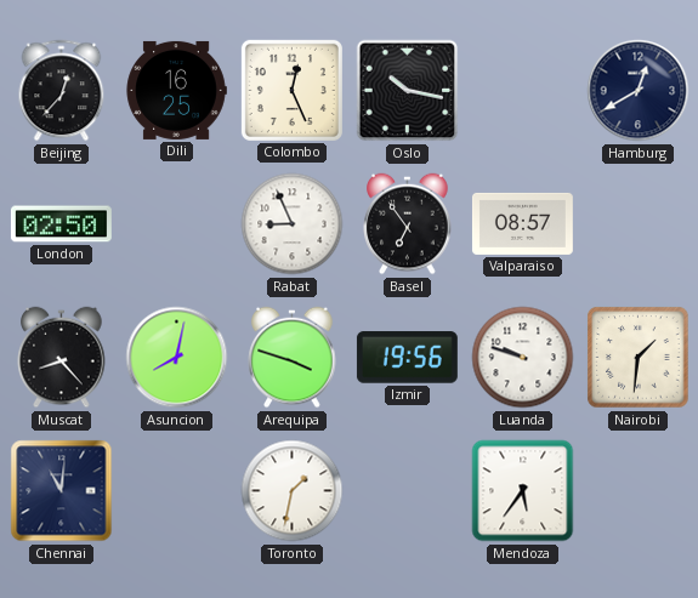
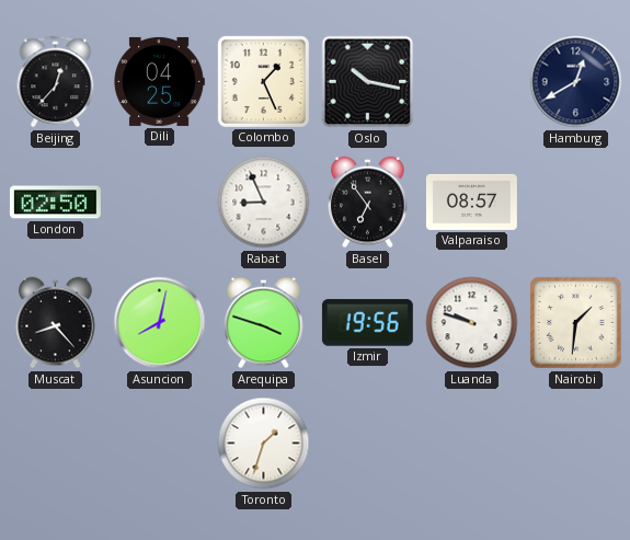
Dili: 16:25 -> 04:25 (159, 81)
Colombo: 12:26 -> 1:26 (263, 81)
Chennai: 11:01 -> none (62, 491)
Toronto: 1:32 -> 1:33 (264, 444)
Mendoza: 5:36 -> none (523, 491)
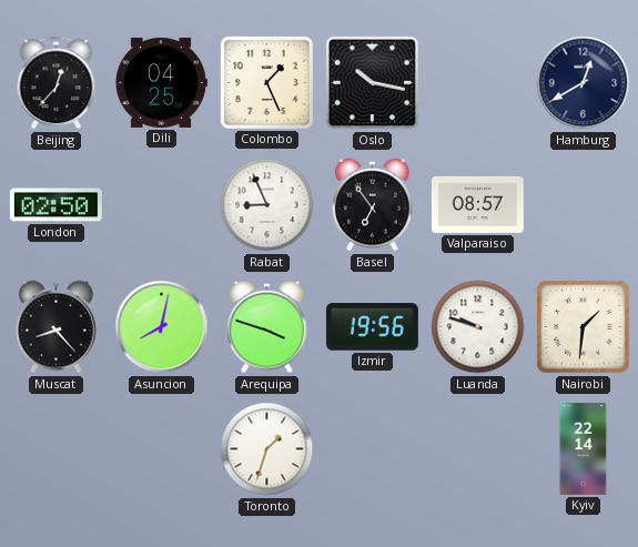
Kyiv: none -> 22:14 (584, 449)
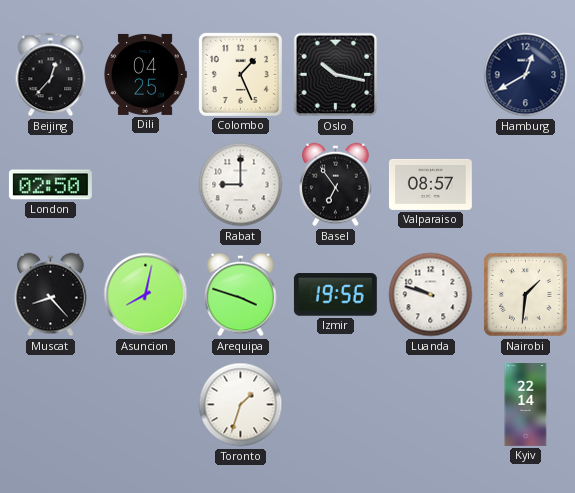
Rabat: 8:56 -> 9:00 (241, 185)
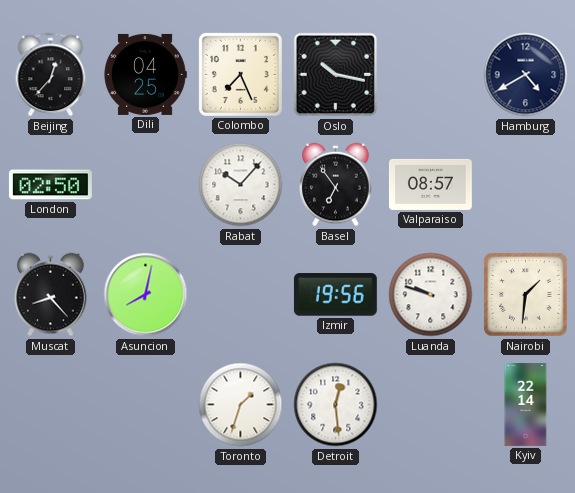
Colombo: 1:26 -> 7:26 (240, 74)
Hamburg: 12:40 -> 4:40 (526, 75)
Rabat: 9:00 -> 10:07 (241, 185)
Arequipa: 3:48 -> none (241, 295)
Detroit: none -> 12:29 (336, 405)
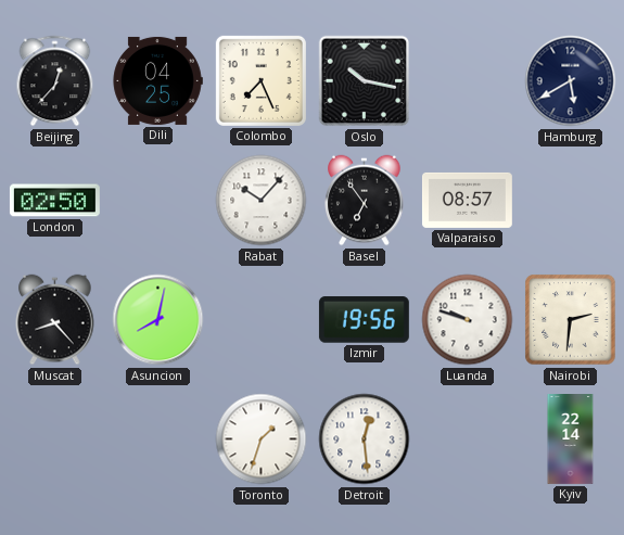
Hamburg: 4:40 -> 5:40 (571, 81)
Nairobi: 1:31 -> 2:31 (571, 320)
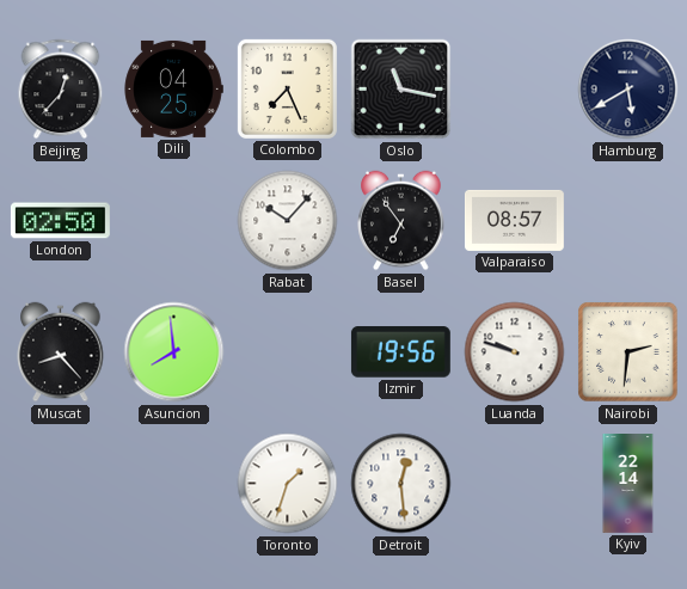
Oslo: 10:17 -> 11:17 (401, 90)
Asuncion: 8:02 -> 7:59 (174, 352)
